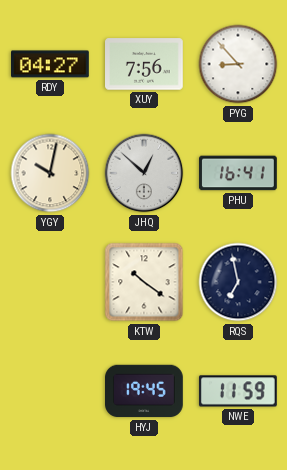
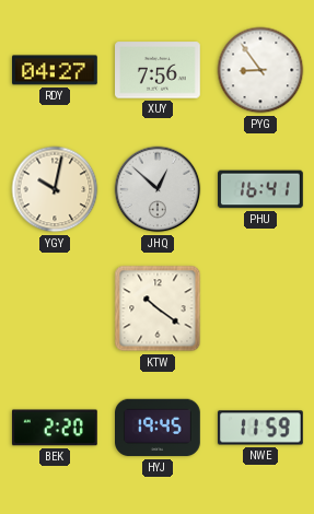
PYG: 8:53 -> 8:54 (260, 70)
RQS: 6:58 -> none (238, 282)
BEK: none -> 2:20 (55, 428)
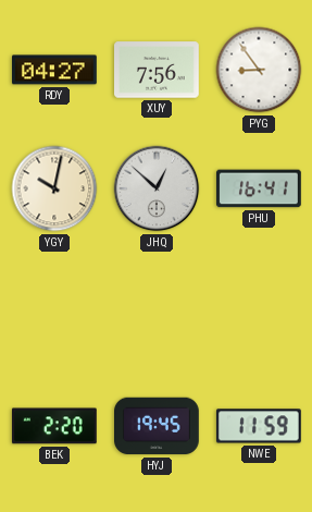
KTW: 10:21 -> none (158, 308)
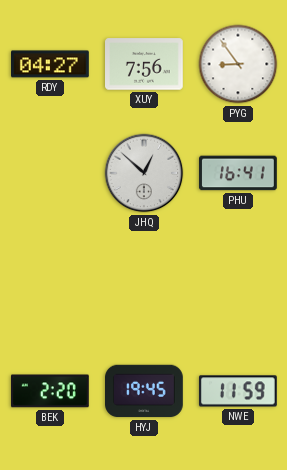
YGY: 10:02 -> none (54, 188)
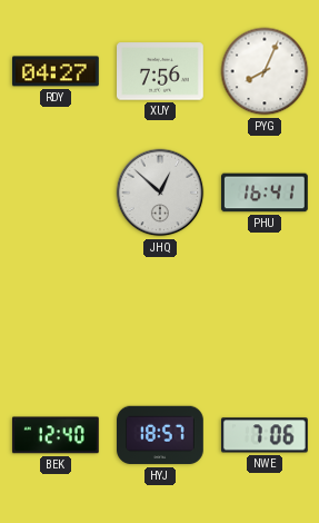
PYG: 8:54 -> 8:04 (265, 71)
BEK: 2:20 -> 12:40 (56, 435)
HYJ: 19:45 -> 18:57 (161, 435)
NWE: 11:59 -> 7:06 (265, 435)
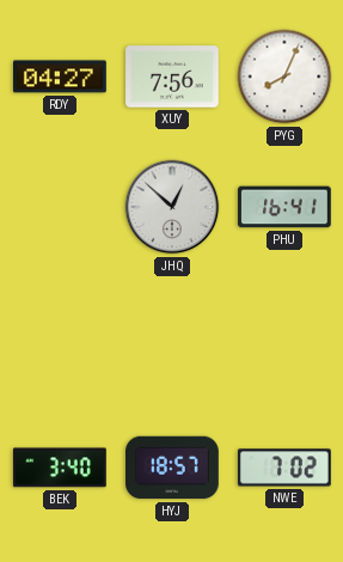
BEK: 12:40 -> 3:40 (60, 468)
NWE: 7:06 -> 7:02 (284, 468)
